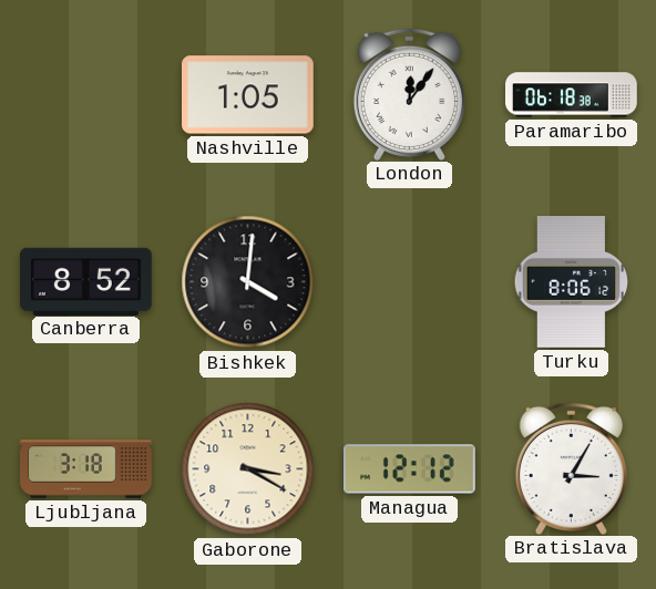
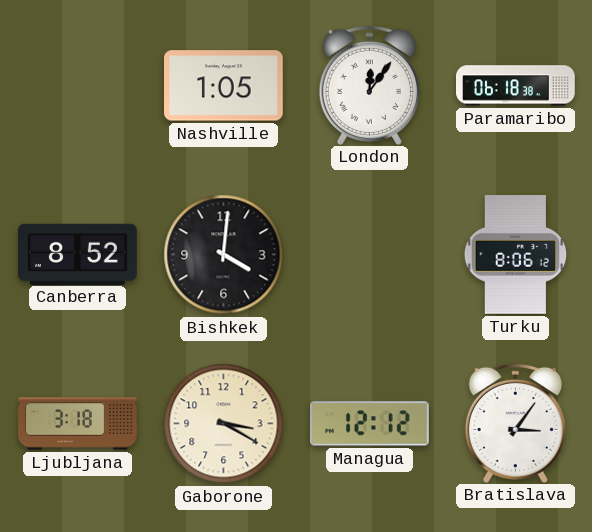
Bratislava: 3:05 -> 3:06 (515, 423)
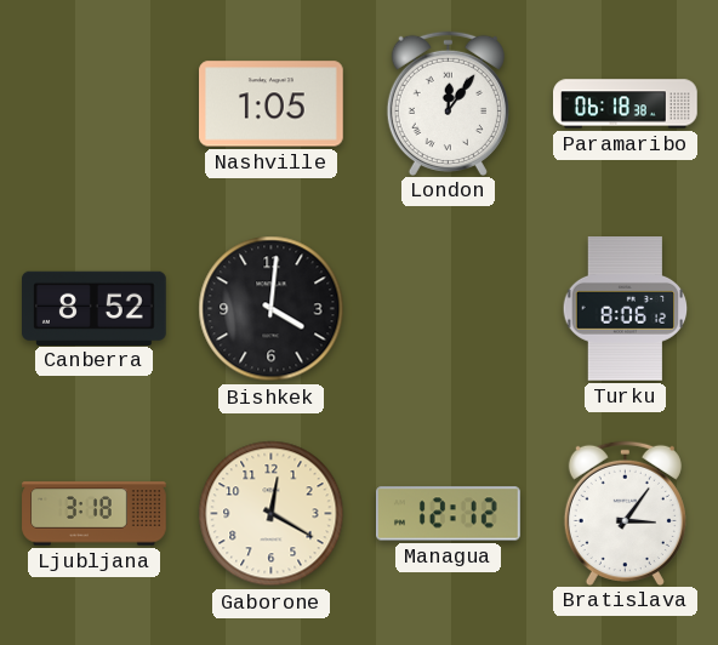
Gaborone: 3:20 -> 12:20 (272, 514)
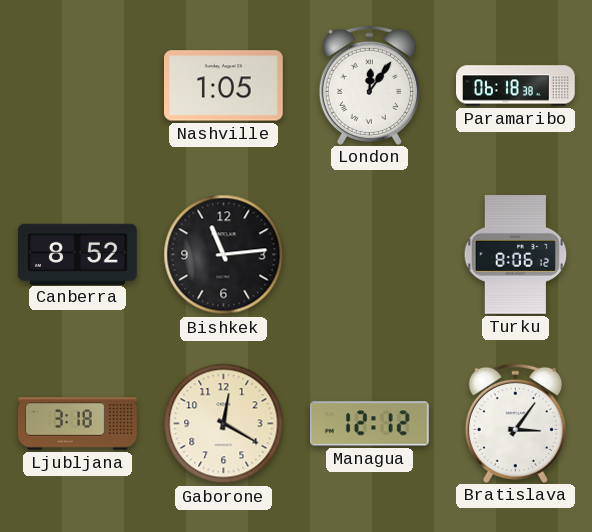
Bishkek: 4:01 -> 11:14 (224, 255)
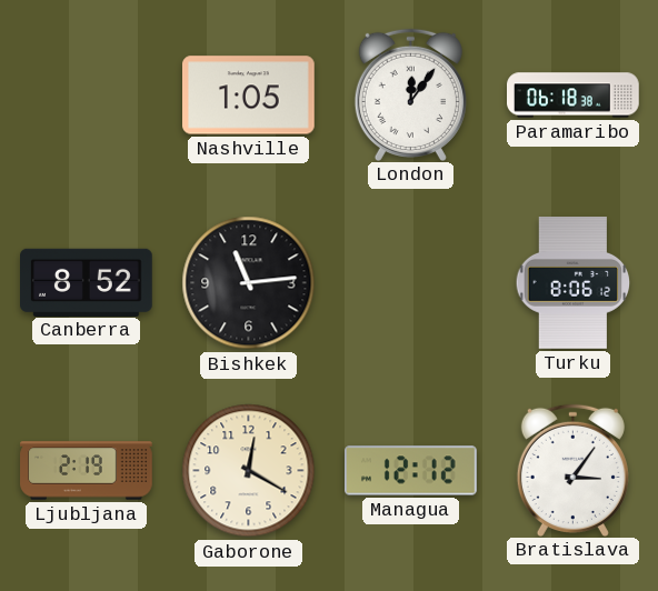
Ljubljana: 3:18 -> 2:19 (87, 471)
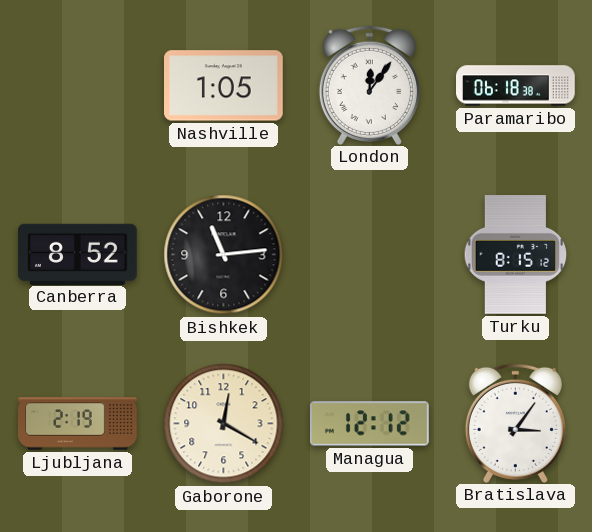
Turku: 8:06 -> 8:15 (516, 255)
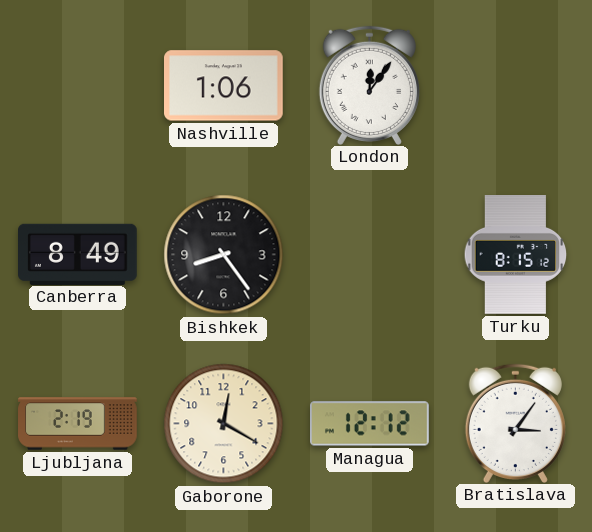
Nashville: 1:05 -> 1:06 (224, 86)
Paramaribo: 06:18 -> none (516, 86)
Canberra: 8:52 -> 8:49 (78, 254)
Bishkek: 11:14 -> 8:24 (224, 255)
